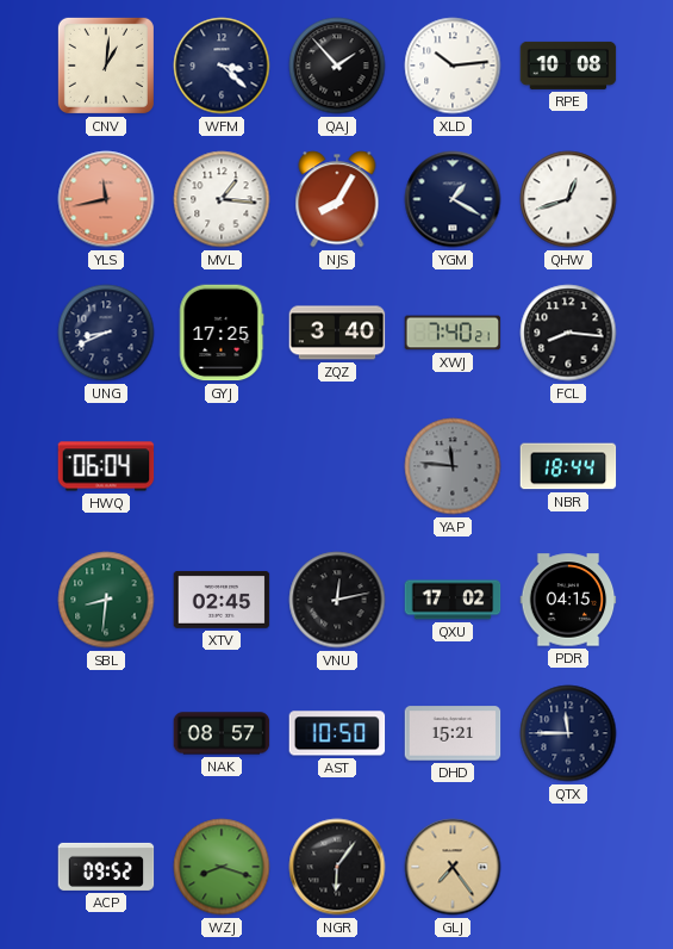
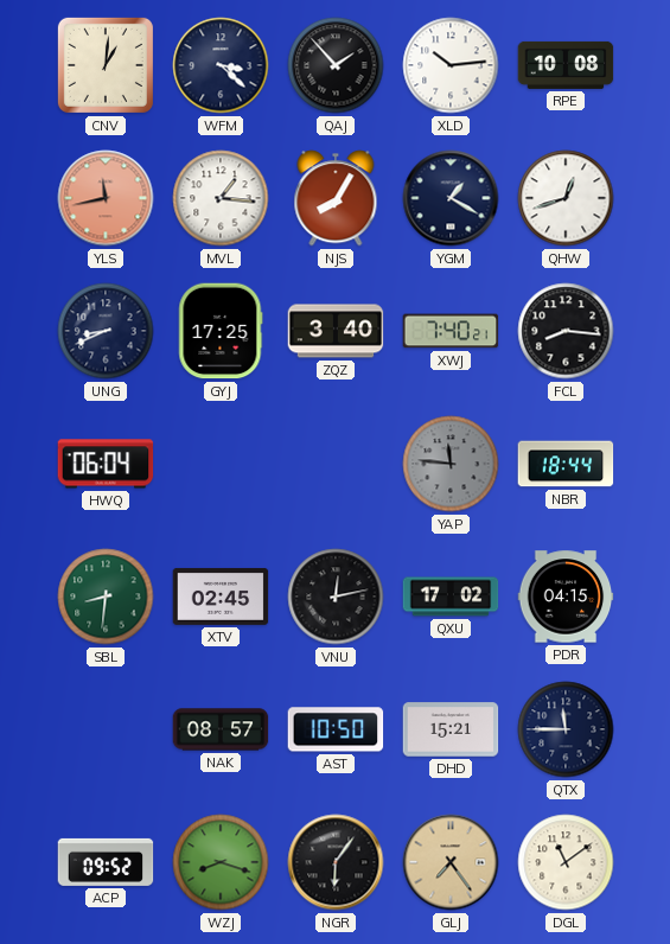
DGL: none -> 11:09 (566, 862)
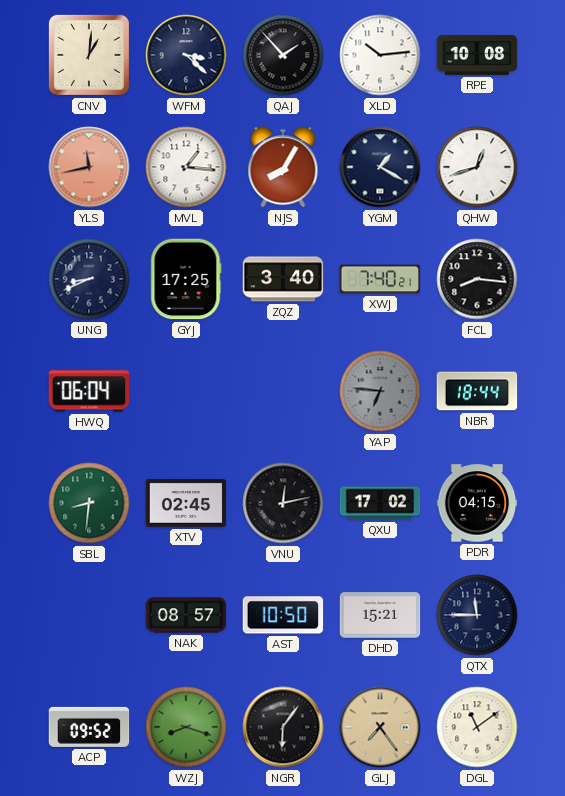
YAP: 11:46 -> 6:46 (380, 391)
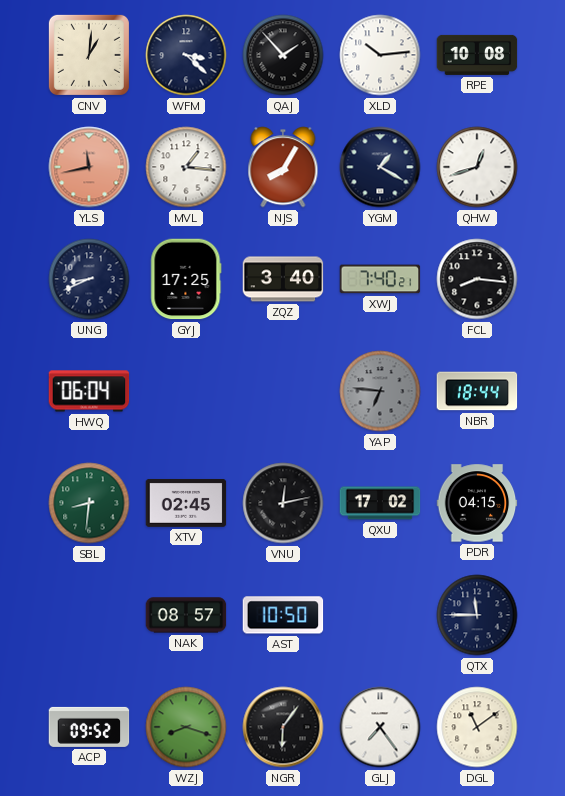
DHD: 15:21 -> none (380, 615)
GLJ dial: champagne -> white (380, 727)
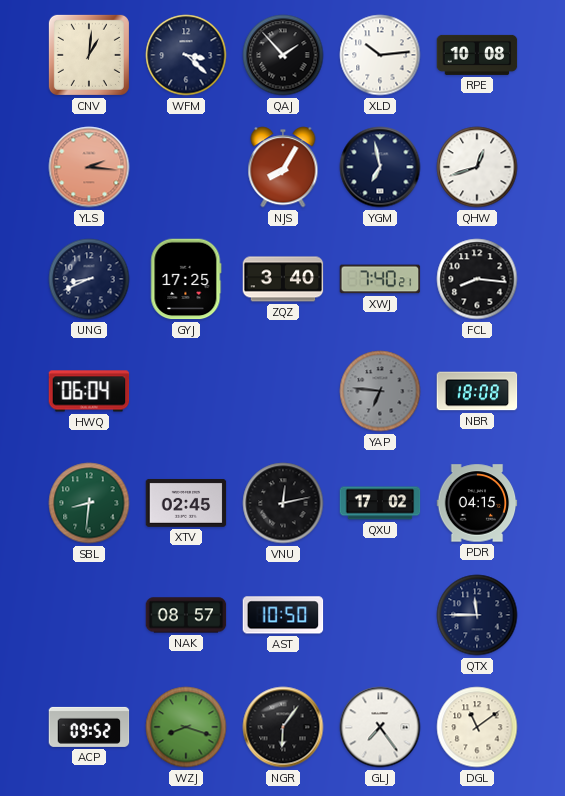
YLS: 11:43 -> 2:16 (89, 167)
MVL: 1:16 -> none (186, 167)
YGM: 1:20 -> 6:58 (380, 167)
NBR: 18:44 -> 18:08 (477, 391)
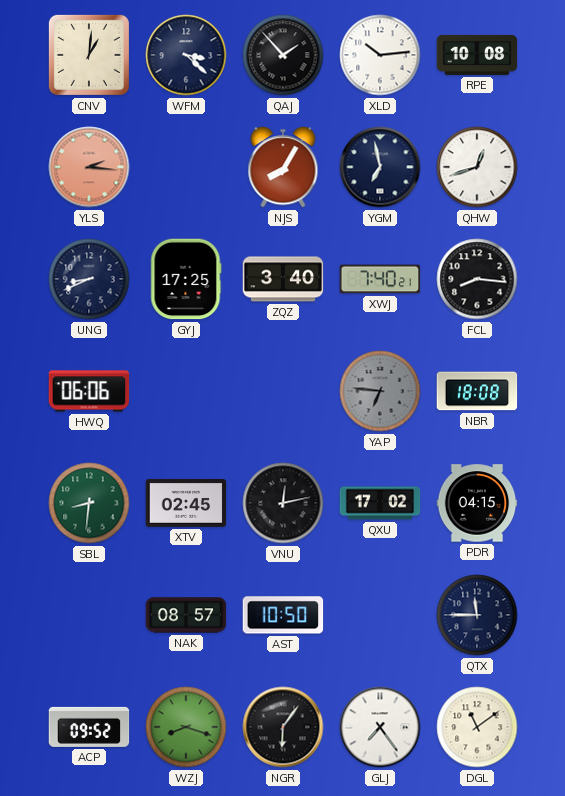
HWQ: 06:04 -> 06:06 (89, 391)
